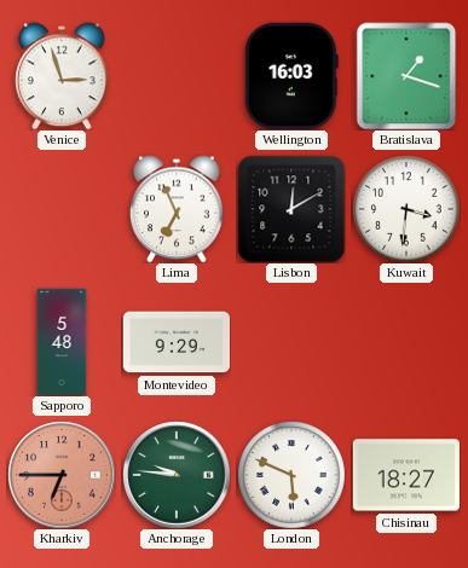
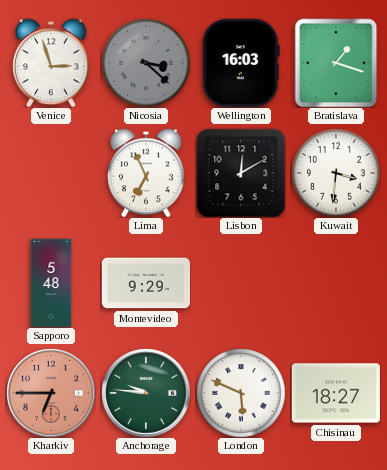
Nicosia: none -> 3:22 (146, 63)
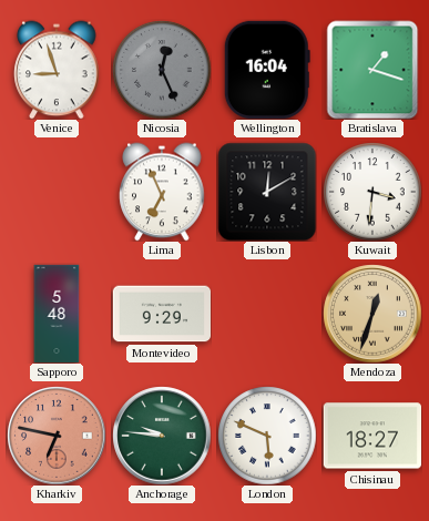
Venice: 2:57 -> 8:57 (57, 70)
Nicosia: 3:22 -> 12:26 (162, 70)
Wellington: 16:03 -> 16:04 (267, 69)
Mendoza: none -> 12:33 (372, 314)
Kharkiv: 6:45 -> 6:47 (57, 436)
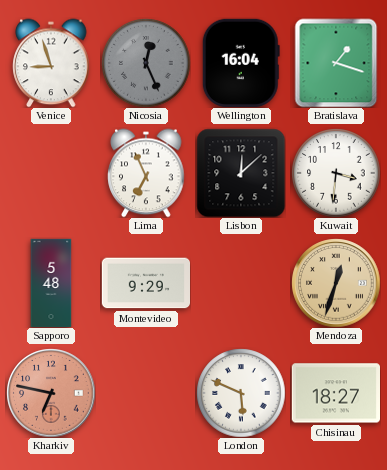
Lisbon: 12:10 -> 12:08 (241, 173)
Anchorage: 9:46 -> none (162, 436)
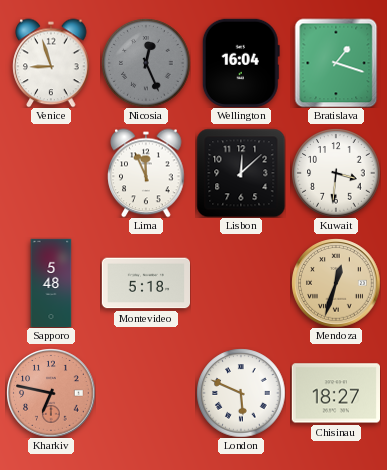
Lima: 6:56 -> 11:56 (146, 173)
Montevideo: 9:29 -> 5:18 (145, 283)
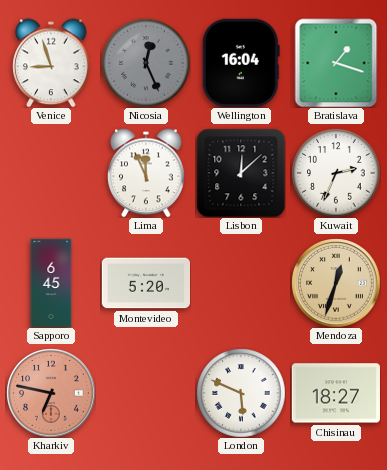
Kuwait: 3:31 -> 2:34 (336, 173)
Sapporo: 5:48 -> 6:45 (51, 283)
Montevideo: 5:18 -> 5:20 (145, 283)
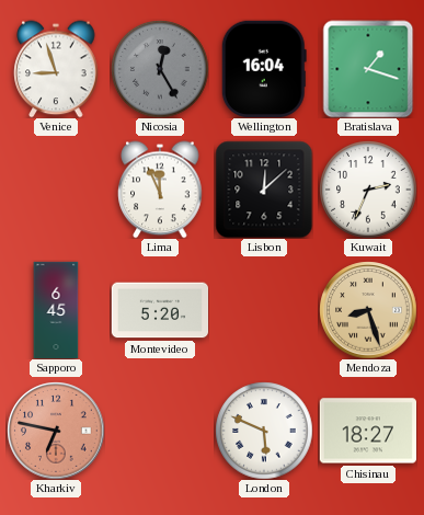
Nicosia: 12:26 -> 12:25 (160, 69)
Mendoza: 12:33 -> 8:27 (368, 310)
